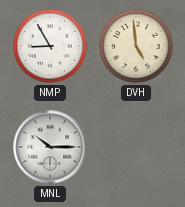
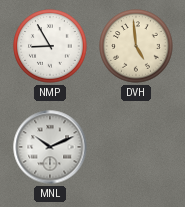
MNL: 10:15 -> 10:11 (50, 147)
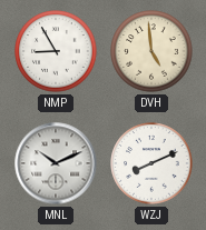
WZJ: none -> 8:11 (151, 163)
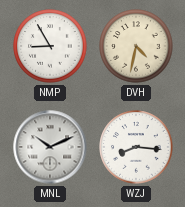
DVH: 4:59 -> 4:32 (136, 46)
WZJ: 8:11 -> 8:16 (136, 147)
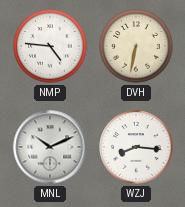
NMP: 8:55 -> 4:46 (50, 46)
DVH: 4:32 -> 6:32 (136, 46)
